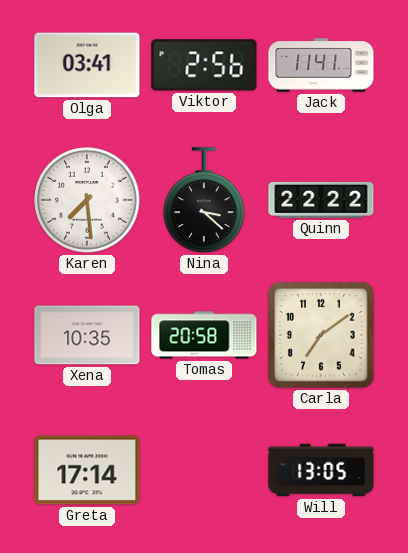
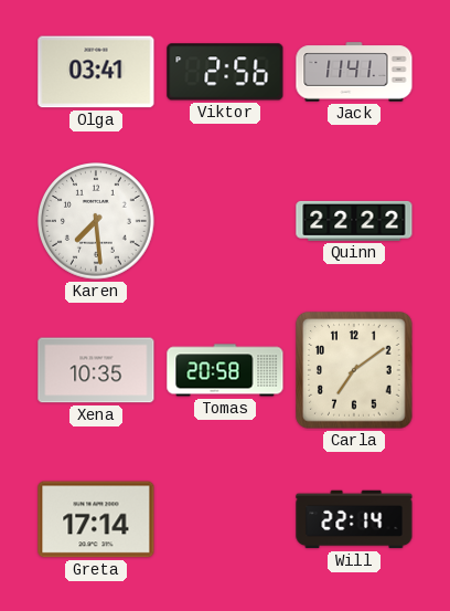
Nina: 3:22 -> none (205, 201)
Will: 13:05 -> 22:14 (354, 519)
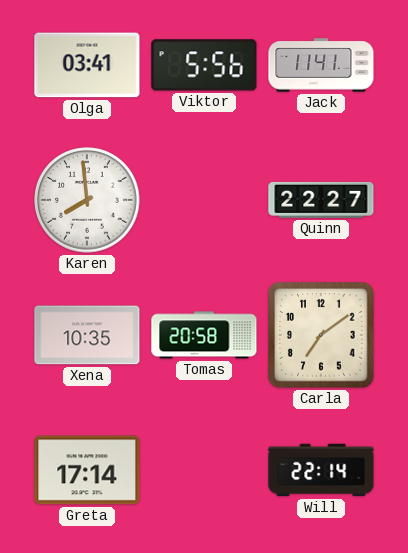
Viktor: 2:56 -> 5:56 (204, 65)
Karen: 7:29 -> 7:59 (87, 200)
Quinn: 22:22 -> 22:27 (321, 200)
